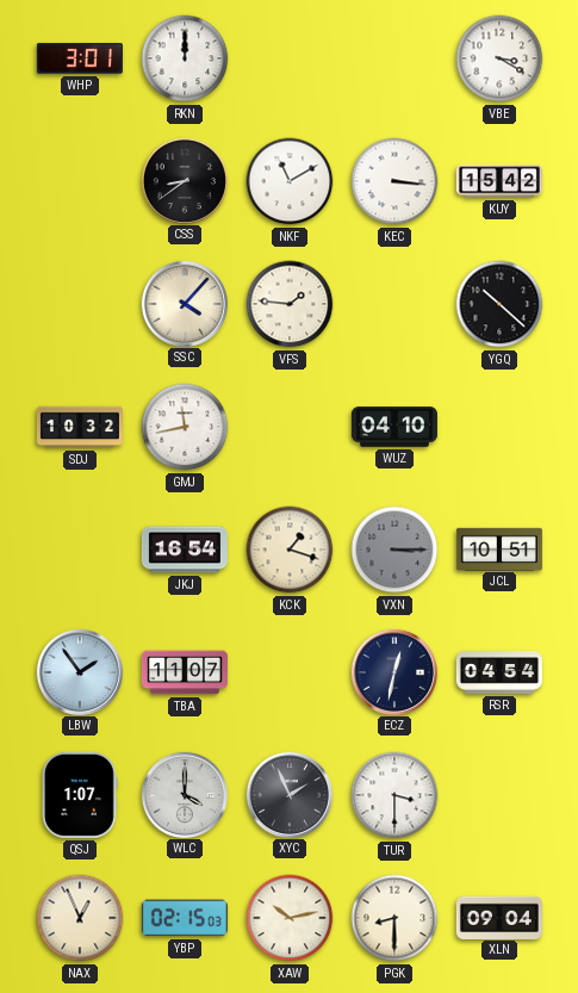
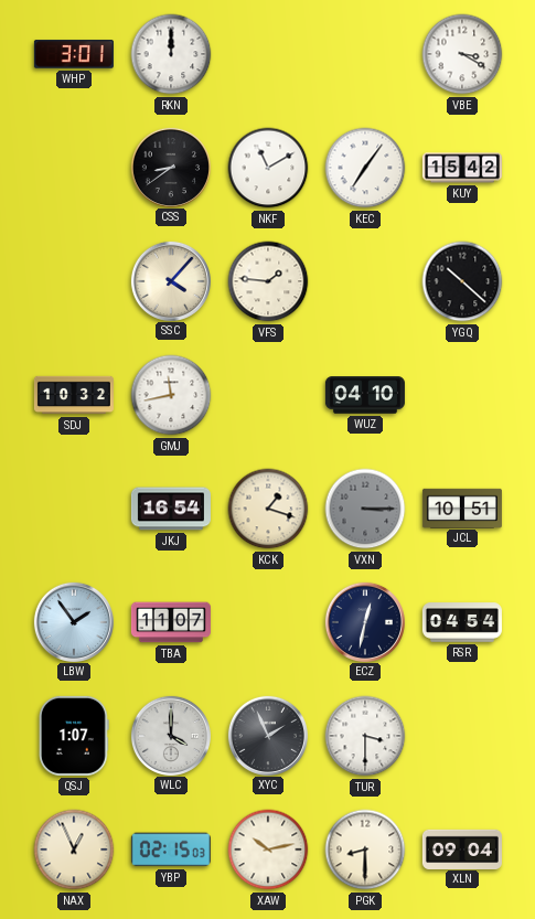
KEC: 3:16 -> 7:06 (365, 168)
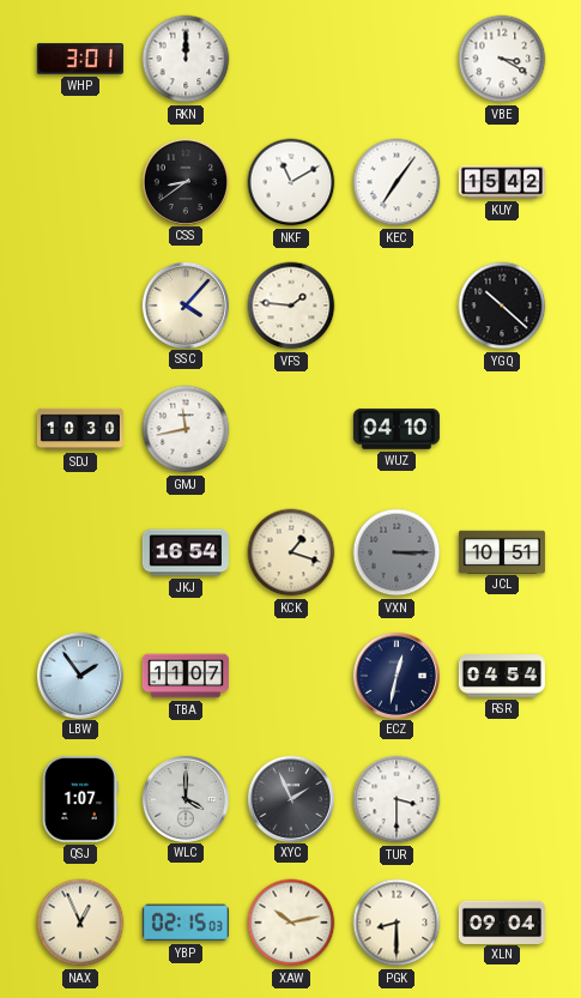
SDJ: 10:32 -> 10:30 (80, 429)
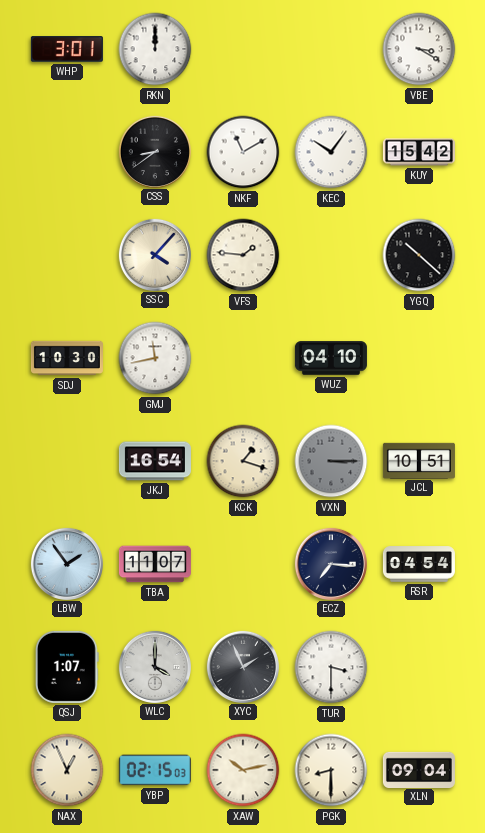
KEC: 7:06 -> 10:06 (331, 152)
ECZ: 12:32 -> 7:16 (330, 563)
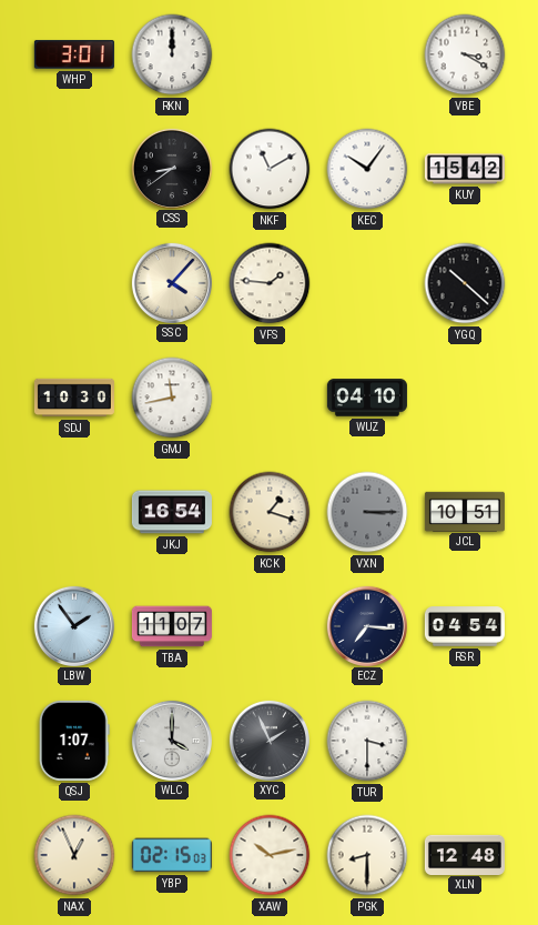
XLN: 09:04 -> 12:48 (465, 854)
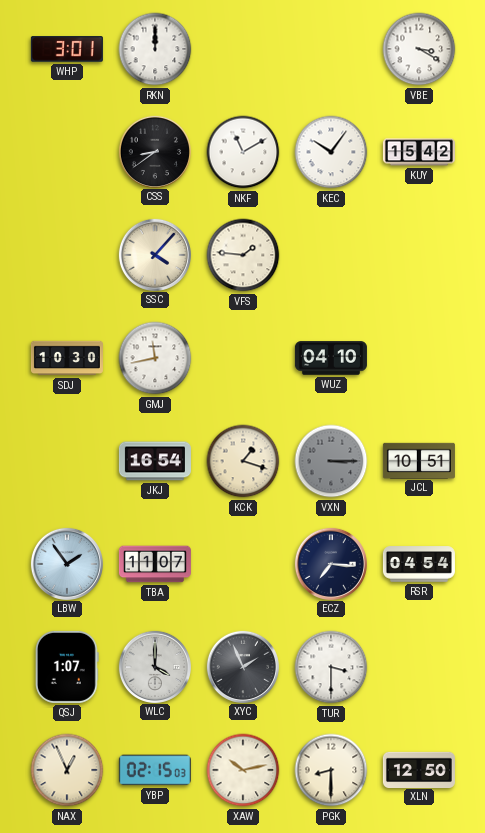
YGQ: 10:22 -> none (465, 283)
XLN: 12:48 -> 12:50 (419, 769)
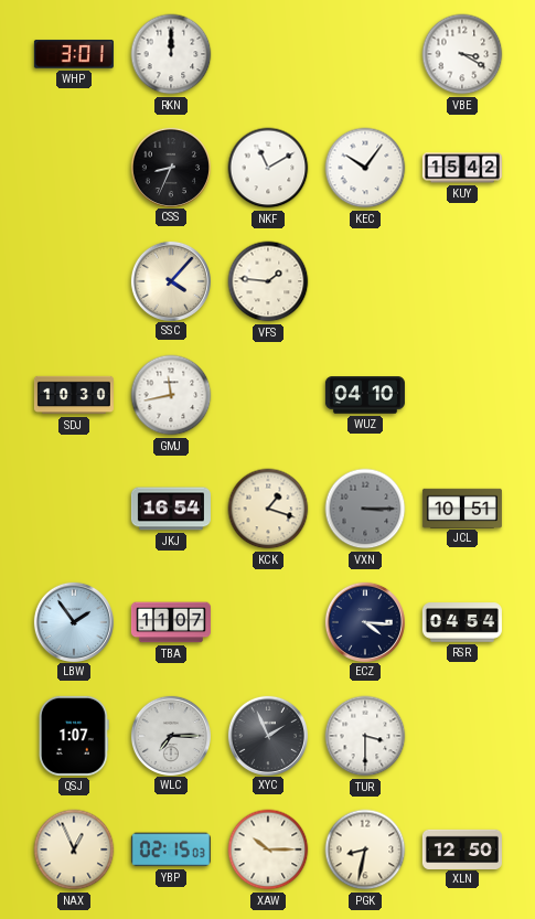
CSS: 8:39 -> 8:34 (170, 167)
ECZ: 7:16 -> 4:16 (364, 621)
WLC: 4:00 -> 7:15 (170, 735)
XAW: 10:13 -> 10:15 (268, 849)
PGK: 8:30 -> 8:32 (365, 849)
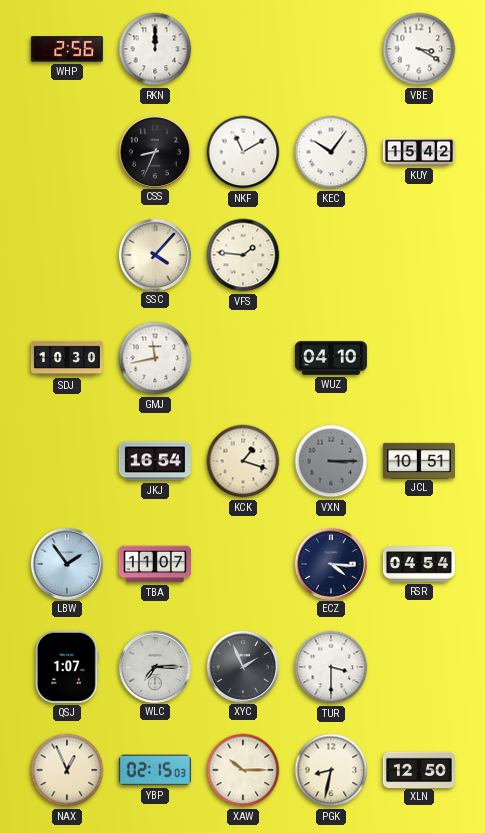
WHP: 3:01 -> 2:56 (67, 49)
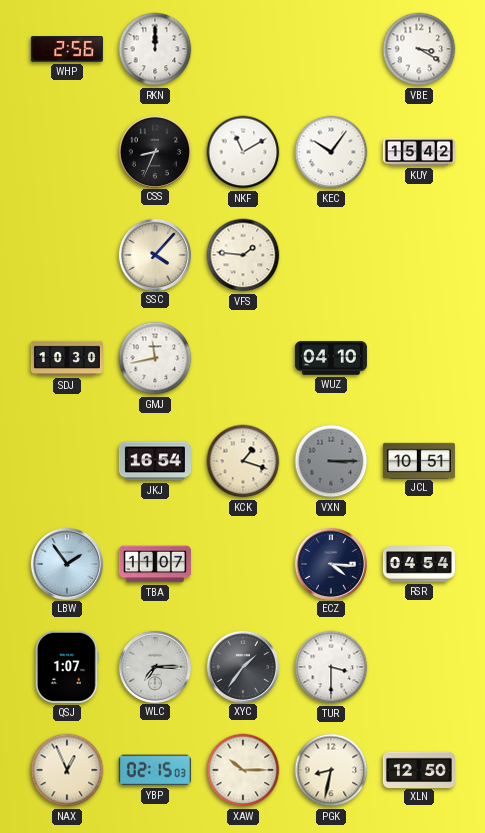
XYC: 1:56 -> 1:36 (242, 666)
